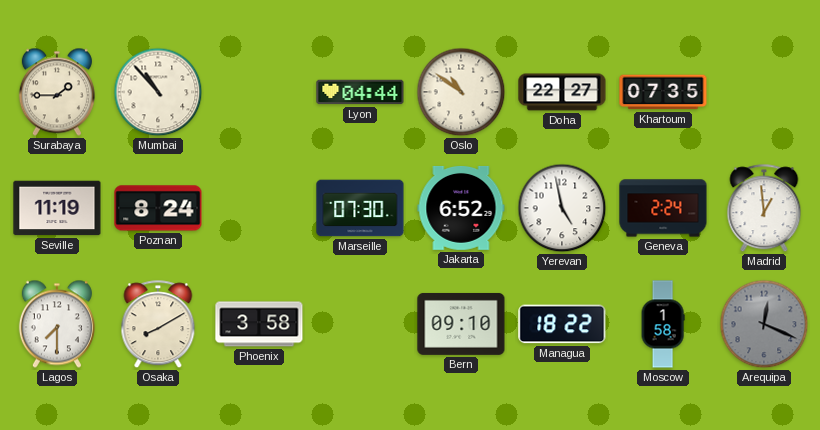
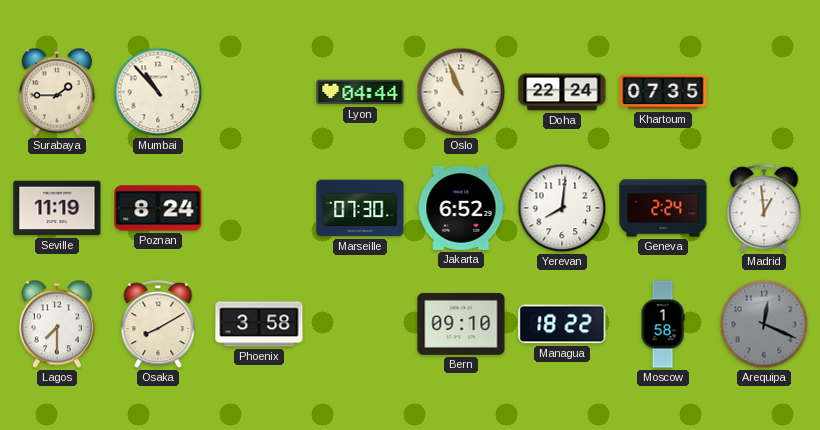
Oslo: 10:51 -> 10:56 (461, 92)
Doha: 22:27 -> 22:24 (562, 92)
Yerevan: 4:58 -> 8:01 (562, 208)
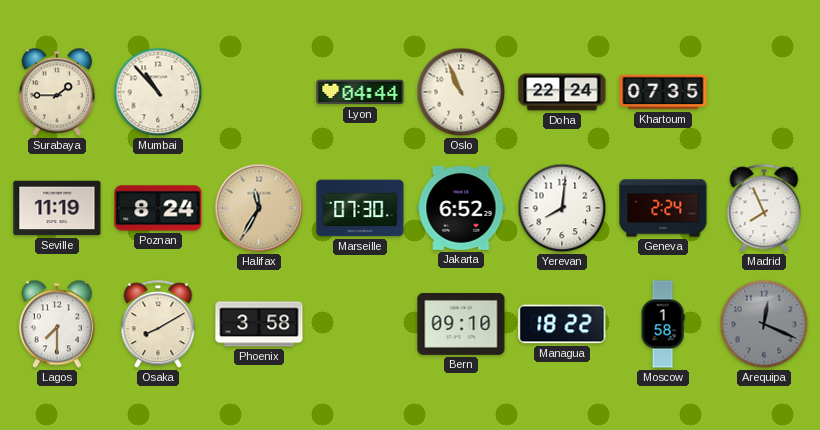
Halifax: none -> 11:35 (259, 208)
Madrid: 12:59 -> 7:56 (764, 209)
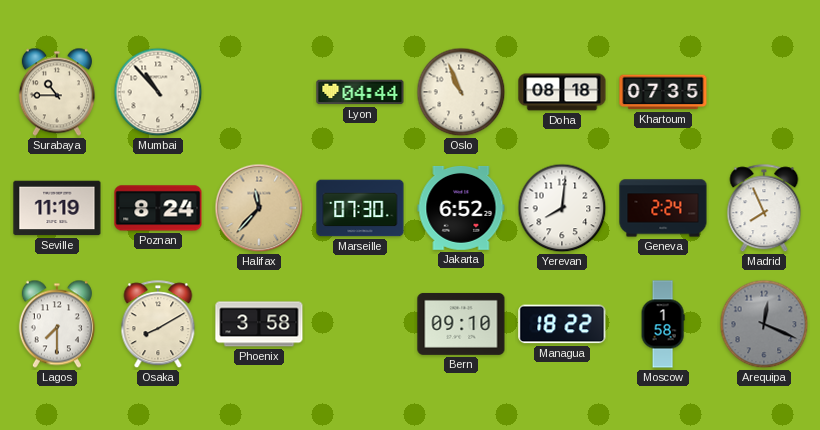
Surabaya: 1:45 -> 10:45 (57, 92)
Doha: 22:24 -> 08:18 (562, 92)
Halifax: 11:35 -> 11:37 (259, 208)
